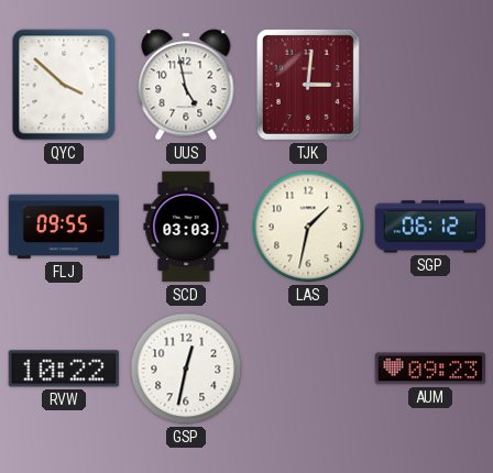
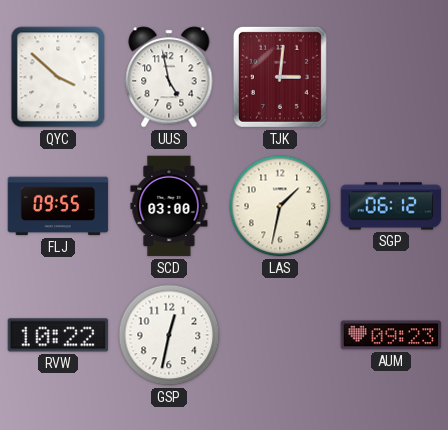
SCD: 03:03 -> 03:00 (169, 206)
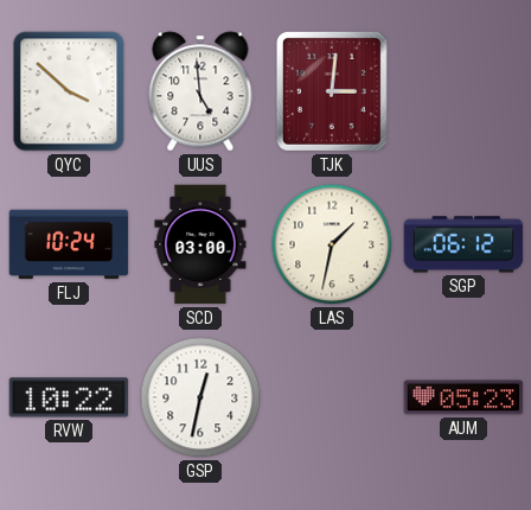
UUS: 4:58 -> 4:59 (200, 91)
FLJ: 09:55 -> 10:24 (69, 244)
AUM: 09:23 -> 05:23 (463, 397)
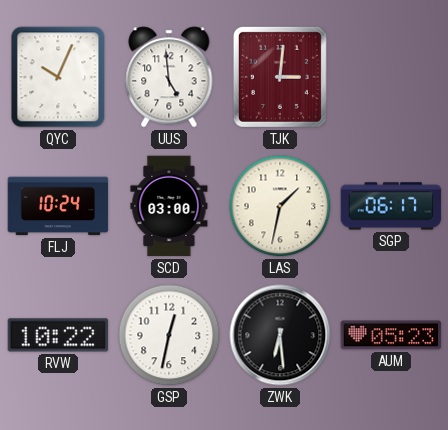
QYC: 3:52 -> 10:04 (58, 77)
SGP: 06:12 -> 06:17 (391, 206)
ZWK: none -> 6:29 (280, 335)
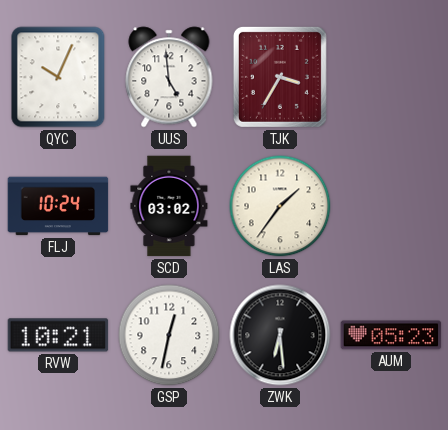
TJK: 3:01 -> 3:35 (280, 77)
SCD: 03:00 -> 03:02 (169, 206)
LAS: 1:32 -> 1:36 (280, 206)
SGP: 06:17 -> none (391, 206)
RVW: 10:22 -> 10:21 (58, 335)
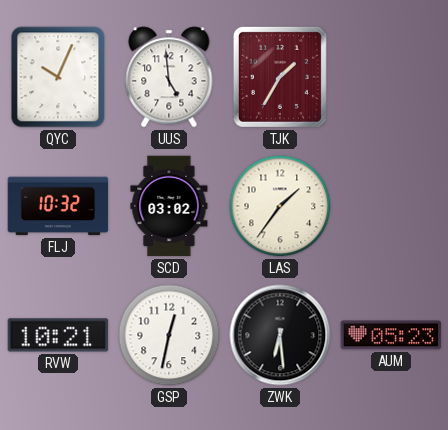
TJK: 3:35 -> 1:35 (280, 77)
FLJ: 10:24 -> 10:32 (58, 206)
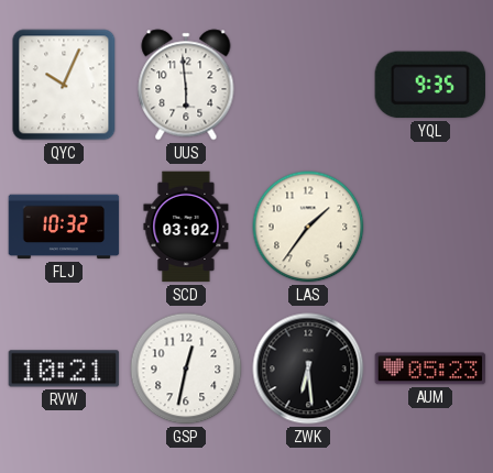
UUS: 4:59 -> 5:59 (186, 85)
TJK: 1:35 -> none (280, 77)
YQL: none -> 9:35 (430, 85)
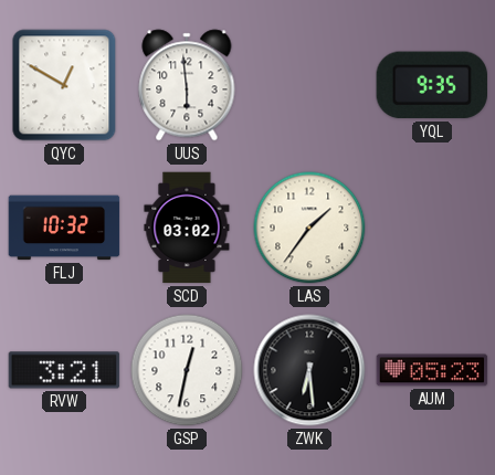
QYC: 10:04 -> 12:50 (64, 85)
RVW: 10:21 -> 3:21 (64, 370)
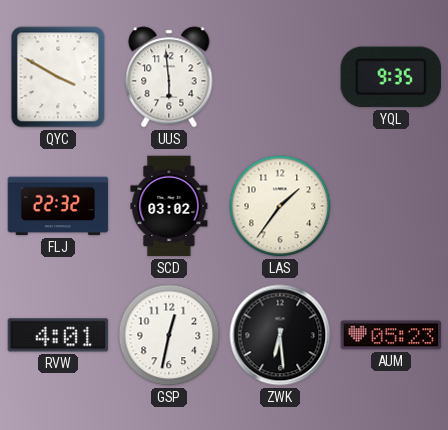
QYC: 12:50 -> 3:50 (58, 77)
FLJ: 10:32 -> 22:32 (58, 206)
RVW: 3:21 -> 4:01 (58, 335)
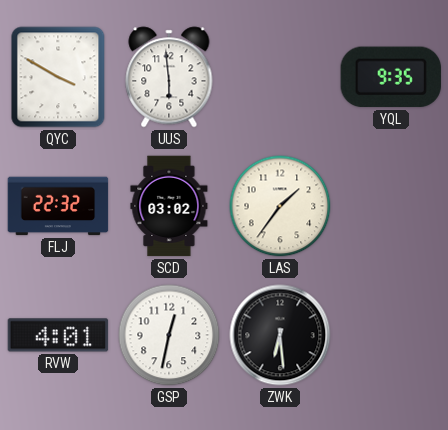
AUM: 05:23 -> none (391, 335)
